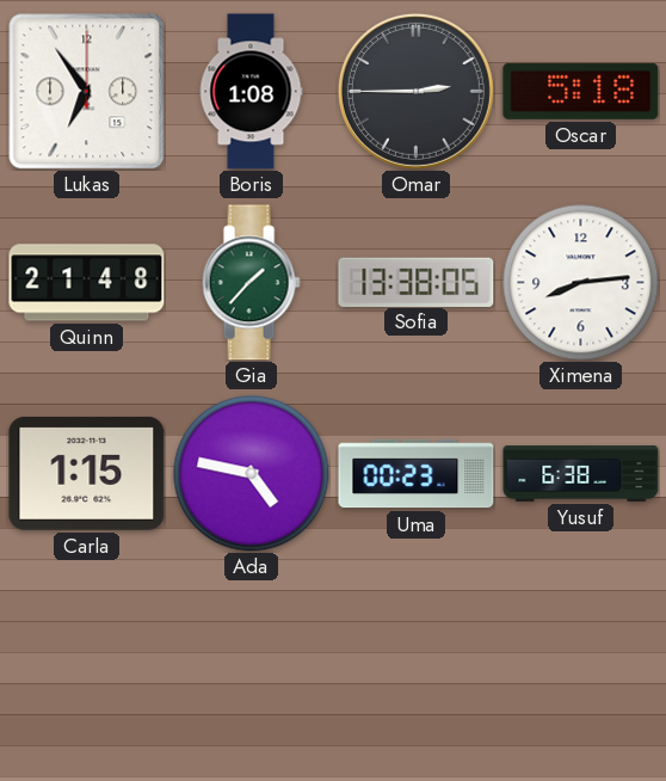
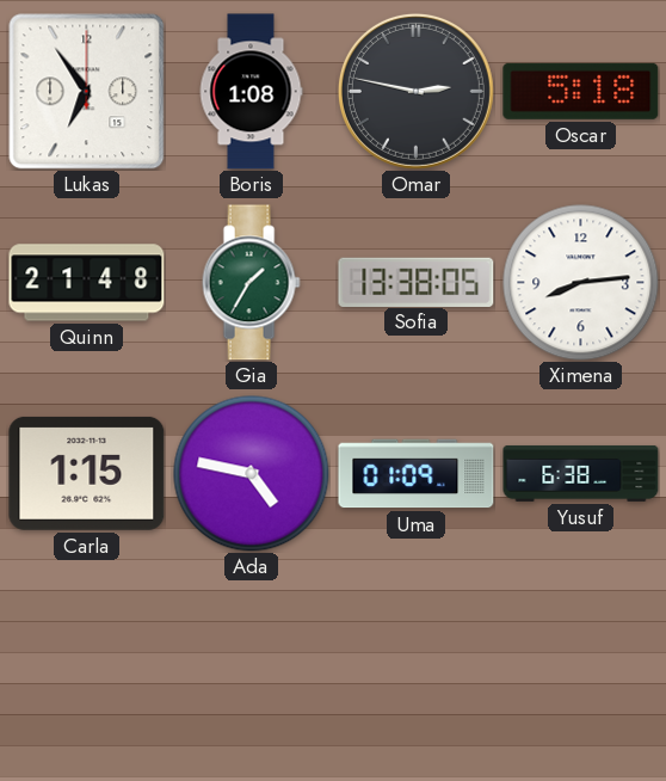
Omar: 2:45 -> 2:47 (415, 91)
Gia: 1:37 -> 1:35 (251, 283)
Uma: 00:23 -> 01:09 (417, 474)
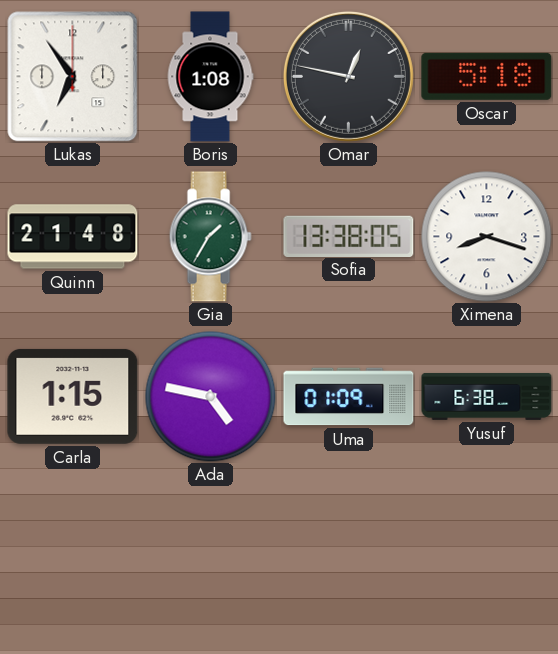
Omar: 2:47 -> 12:47 (348, 76)
Ximena: 8:14 -> 8:18 (487, 237)
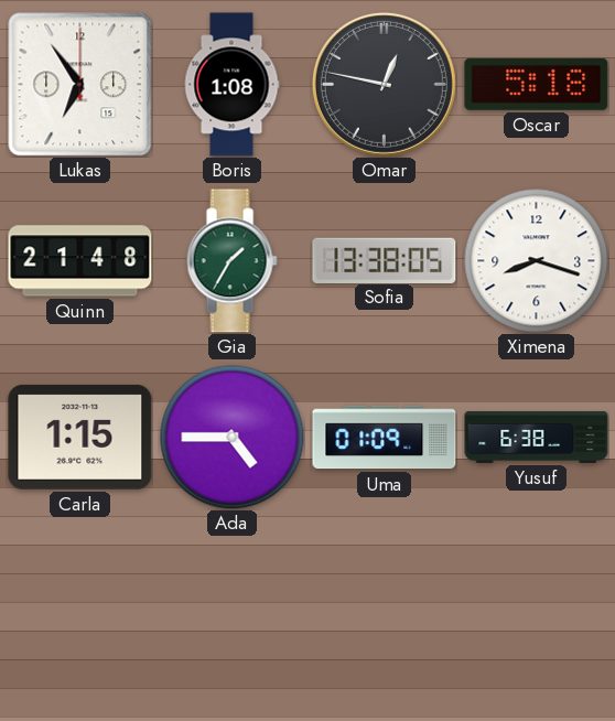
Ada: 4:47 -> 4:45 (233, 438)
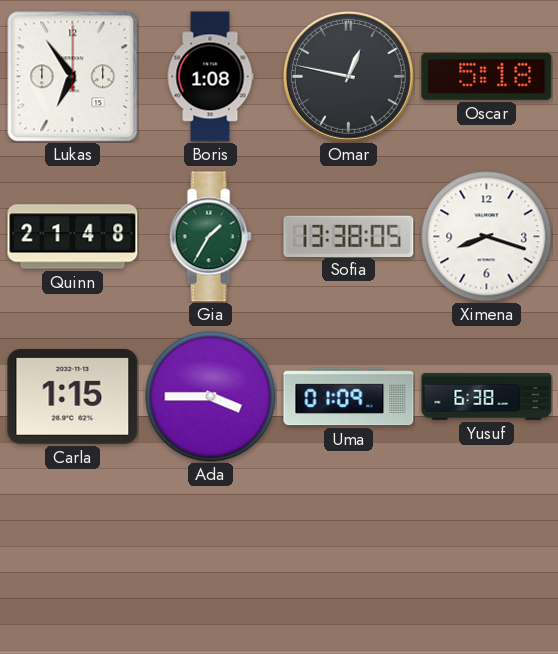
Ada: 4:45 -> 3:45 (211, 397)
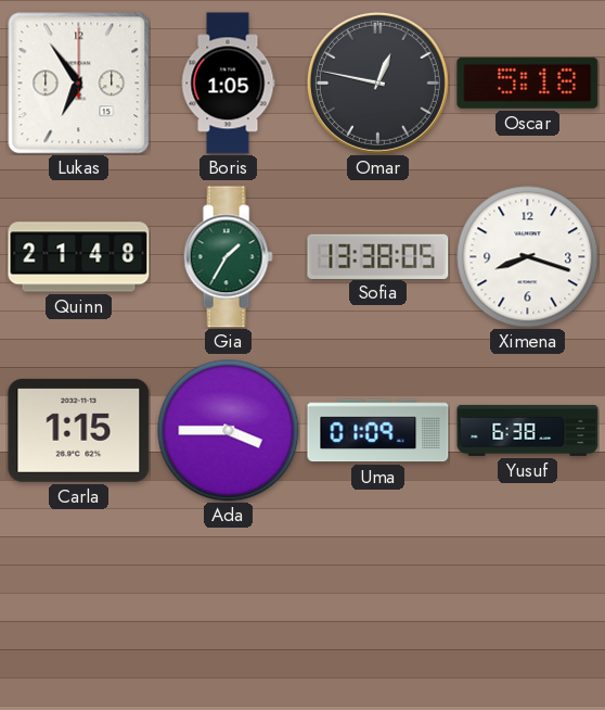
Boris: 1:08 -> 1:05 (228, 84)
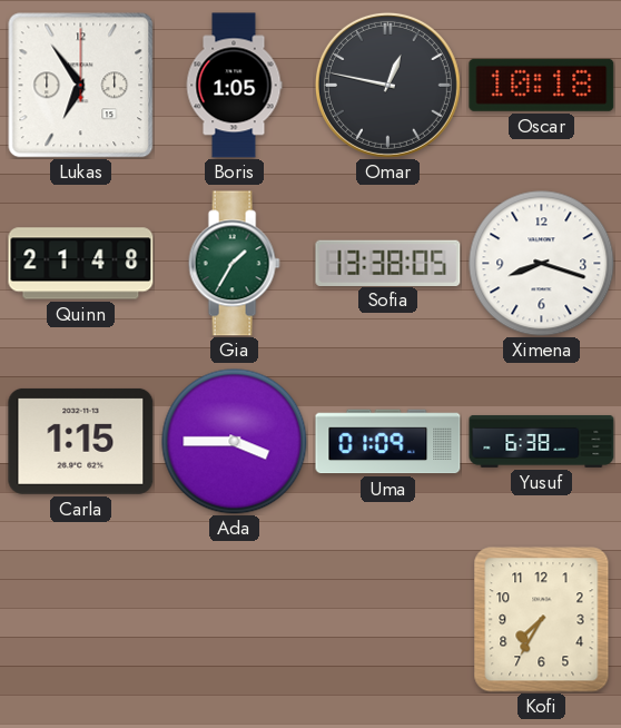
Oscar: 5:18 -> 10:18 (542, 85)
Kofi: none -> 7:35 (542, 620)
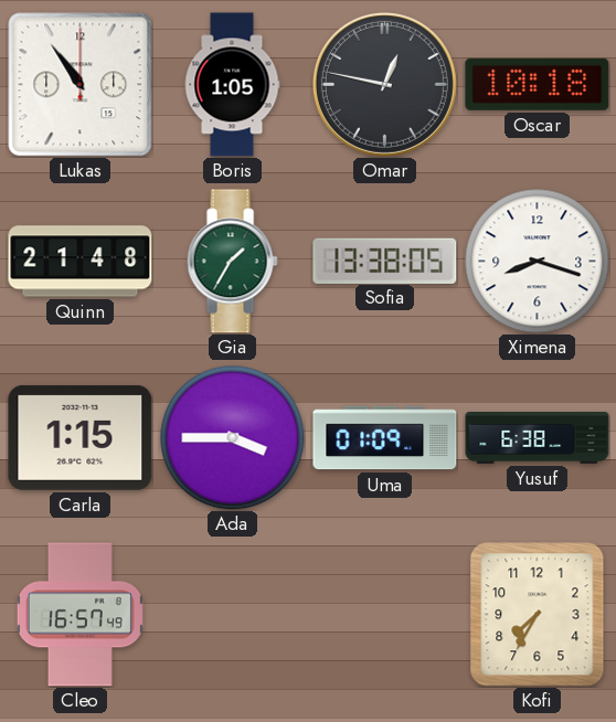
Lukas: 6:54 -> 10:54 (79, 84)
Cleo: none -> 16:57 (79, 615)
